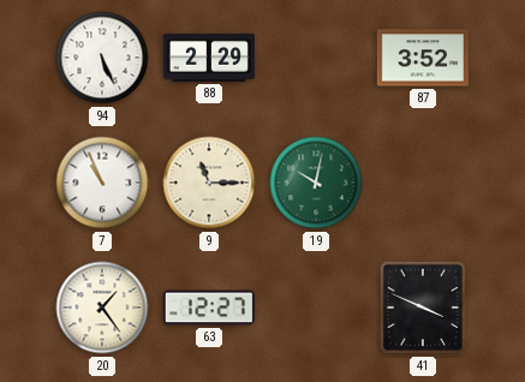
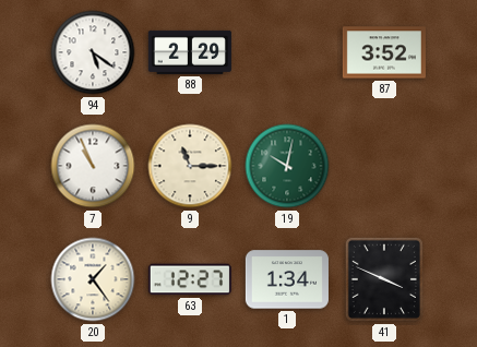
94: 5:26 -> 5:21 (93, 52)
1: none -> 1:34 (287, 279)
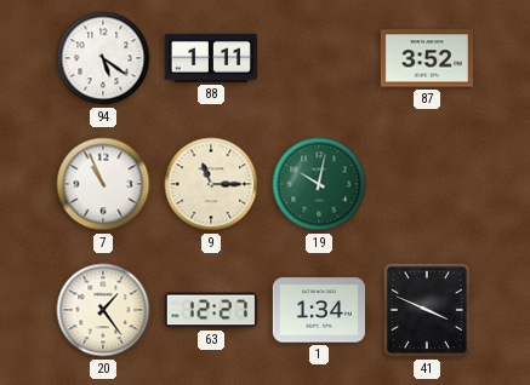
88: 2:29 -> 1:11 (211, 58)
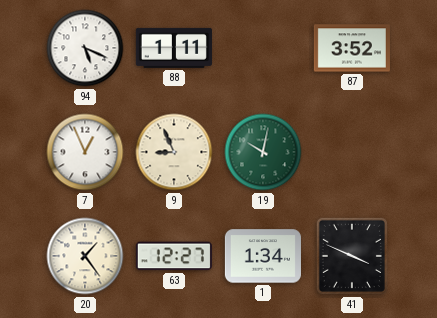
94: 5:21 -> 5:19 (85, 48)
7: 10:56 -> 12:56 (85, 152)
9: 11:15 -> 8:56 (174, 152)
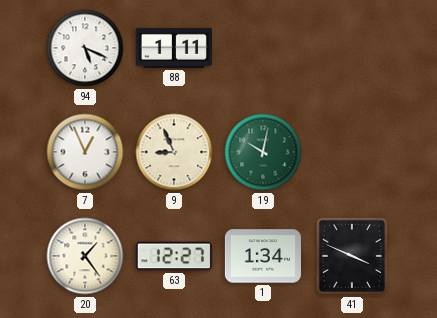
87: 3:52 -> none (352, 48)
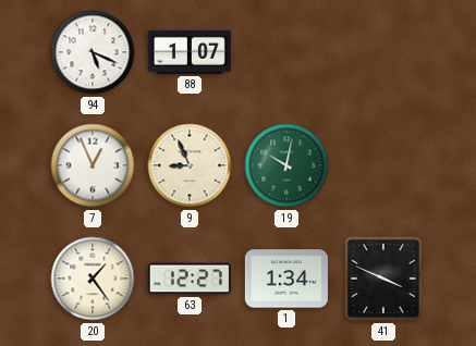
88: 1:11 -> 1:07 (190, 52)
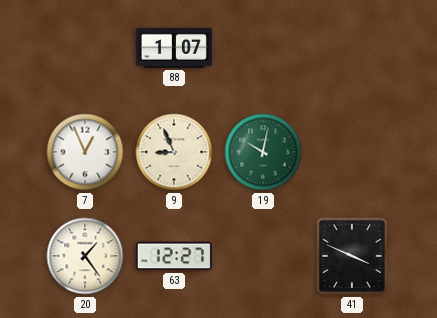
94: 5:19 -> none (93, 52)
1: 1:34 -> none (286, 279)
